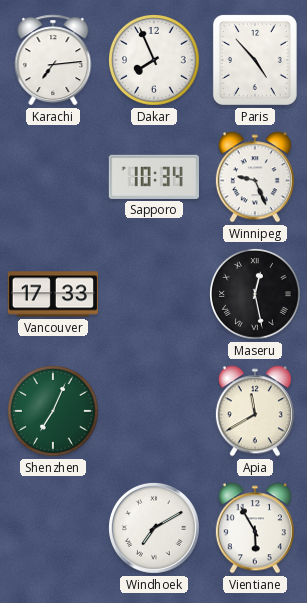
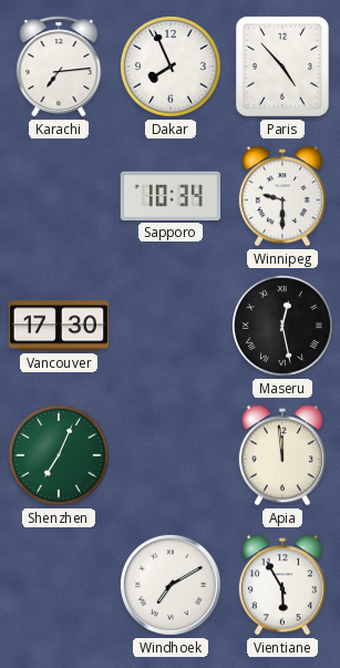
Winnipeg: 9:26 -> 9:30 (282, 196)
Vancouver: 17:33 -> 17:30 (58, 326)
Apia: 11:40 -> 11:59 (282, 455)
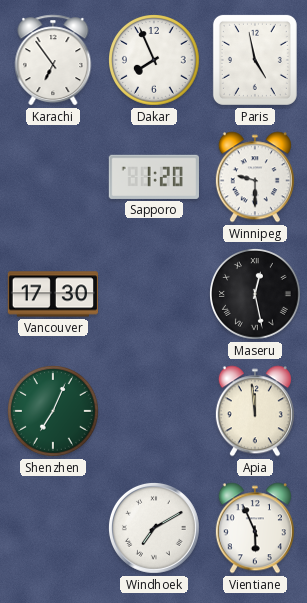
Karachi: 7:14 -> 6:54 (53, 60)
Paris: 4:53 -> 4:58 (255, 60)
Sapporo: 10:34 -> 1:20 (154, 177)
Vientiane: 5:55 -> 5:56 (255, 528)
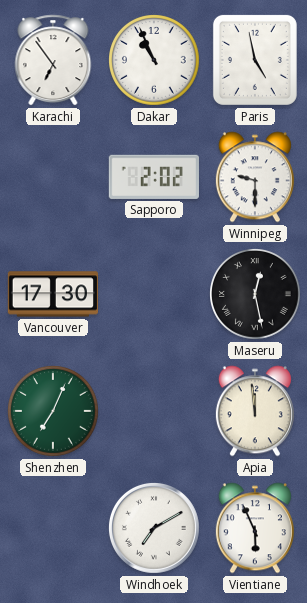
Dakar: 7:56 -> 10:56 (155, 61)
Sapporo: 1:20 -> 2:02 (154, 177)
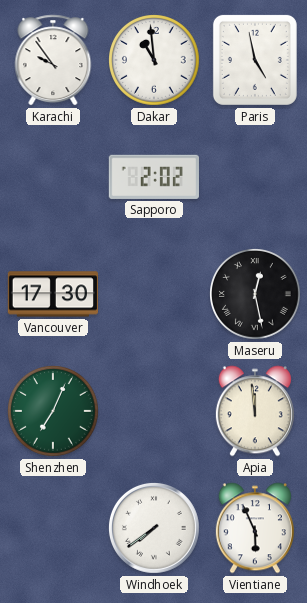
Karachi: 6:54 -> 9:54 (53, 60)
Dakar: 10:56 -> 10:59 (155, 61)
Winnipeg: 9:30 -> none (255, 177)
Windhoek: 7:10 -> 7:39 (154, 528)
